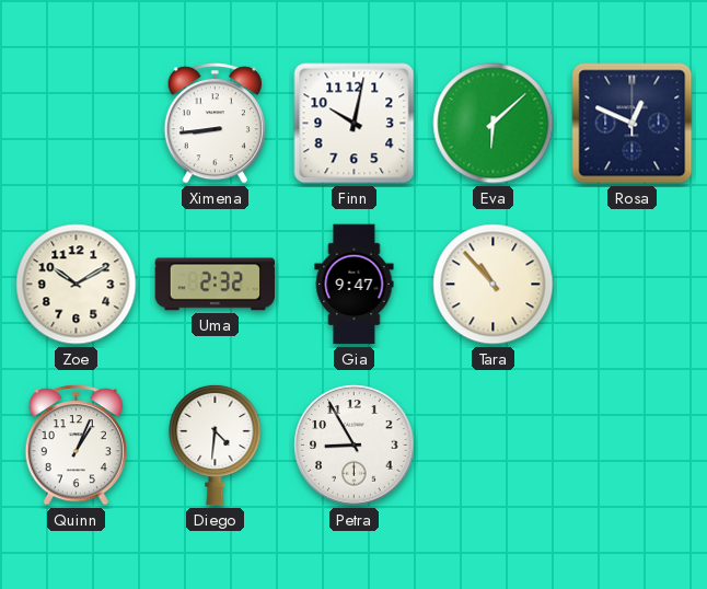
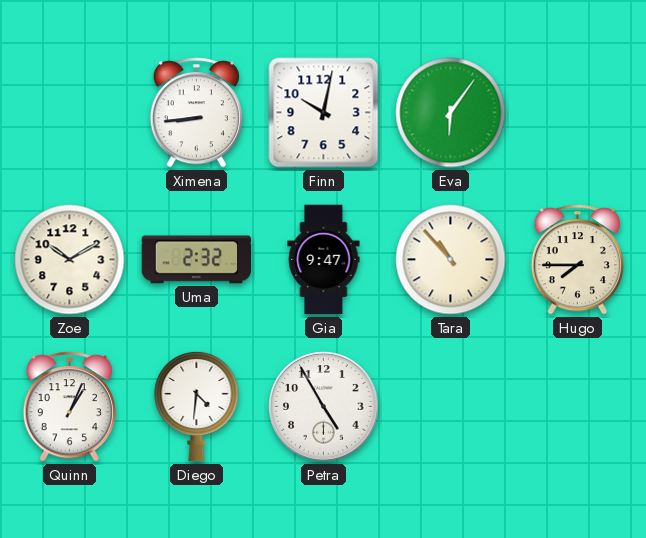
Eva: 6:08 -> 6:06 (451, 113)
Rosa: 12:49 -> none (633, 124)
Hugo: none -> 7:45 (577, 260)
Petra: 8:55 -> 4:55 (324, 407)
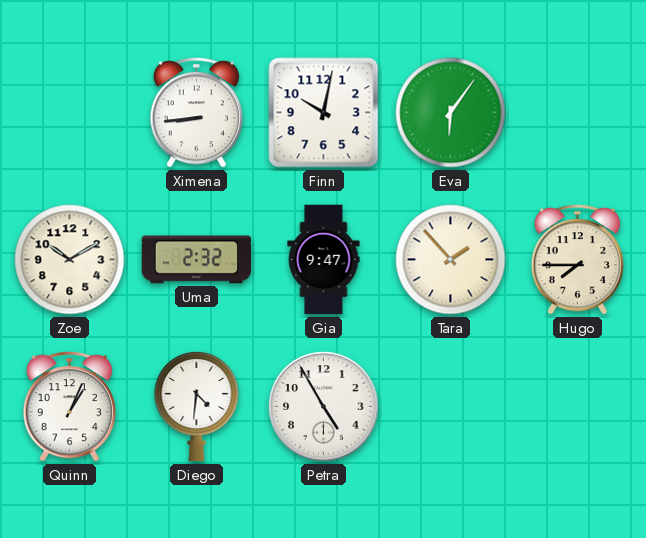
Tara: 10:53 -> 1:53 (451, 260)
